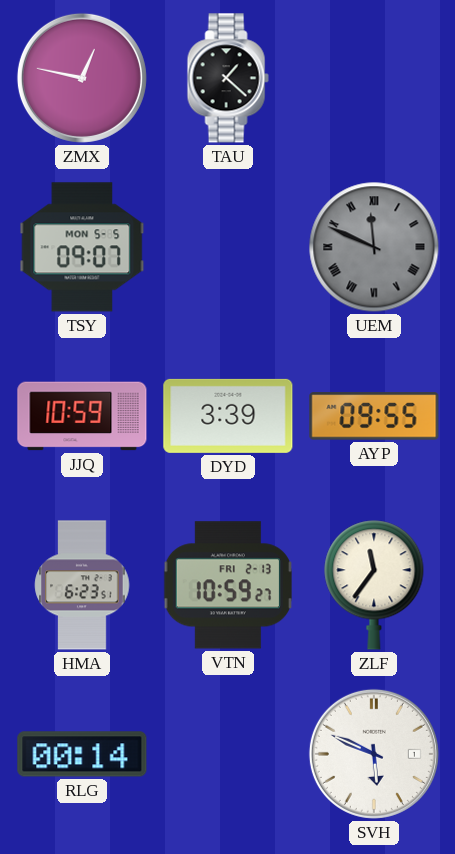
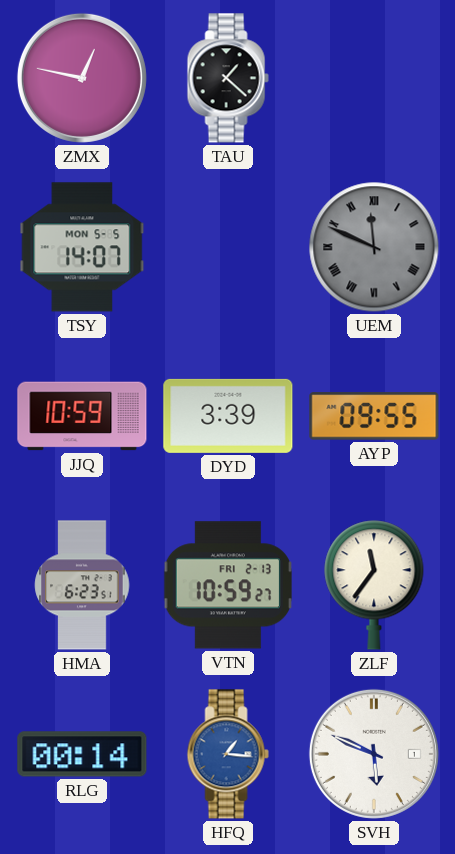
TSY: 09:07 -> 14:07 (82, 247)
HFQ: none -> 1:16 (228, 754)
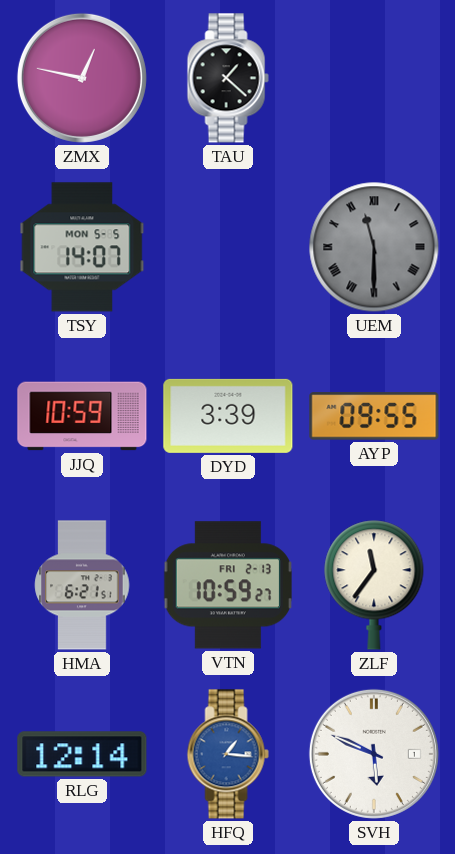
UEM: 11:49 -> 11:30 (374, 247)
HMA: 6:23 -> 6:21 (82, 585)
RLG: 00:14 -> 12:14 (82, 754)
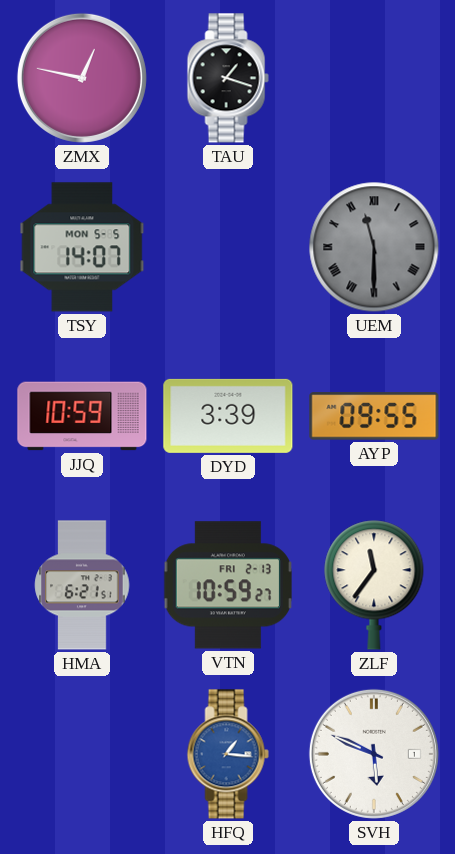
TAU: 1:22 -> 1:18 (228, 78)
RLG: 12:14 -> none (82, 754)
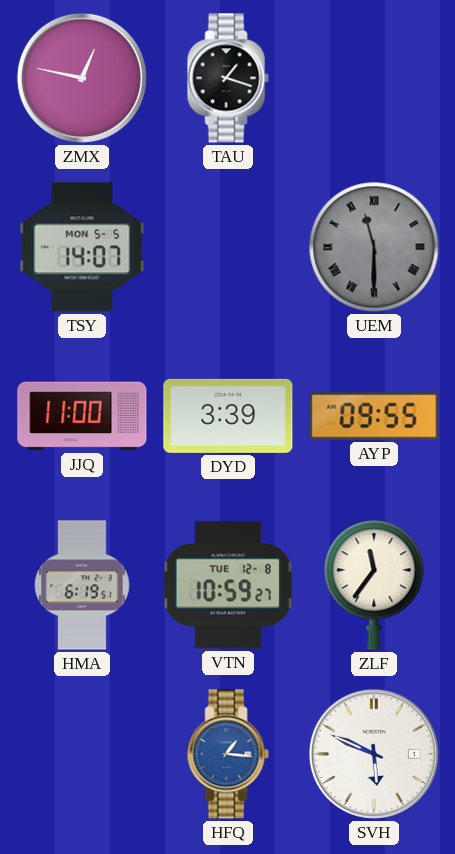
JJQ: 10:59 -> 11:00 (82, 416)
HMA: 6:21 -> 6:19 (82, 585)
VTN date: FRI 2-13 -> TUE 12-8 (228, 585)
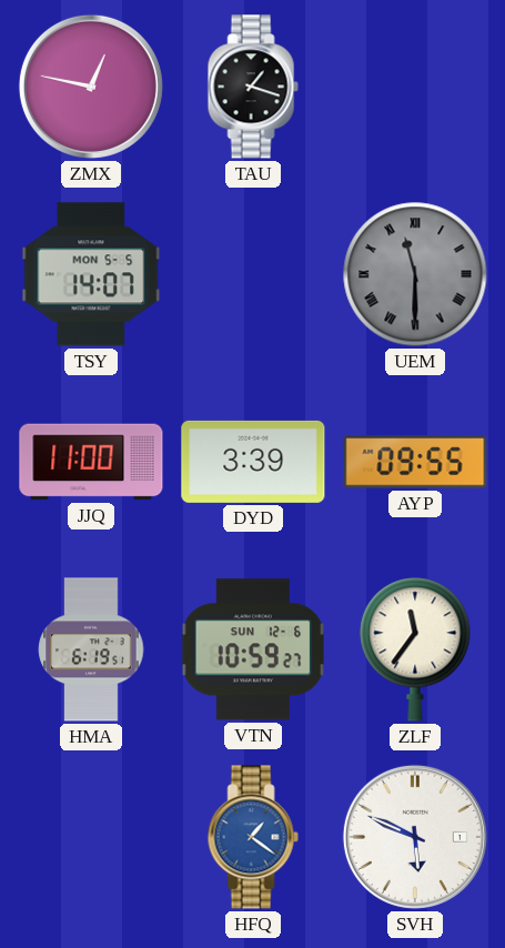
VTN date: TUE 12-8 -> SUN 12-6 (253, 649)
HFQ: 1:16 -> 1:21 (253, 837)
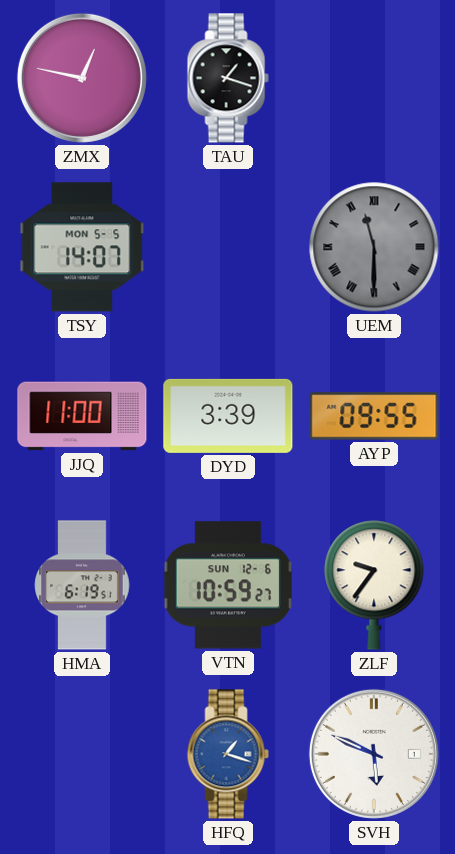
ZLF: 11:36 -> 9:36 (374, 585)
HFQ: 1:21 -> 1:18 (228, 754)
